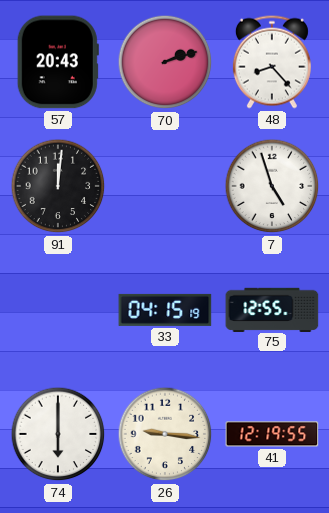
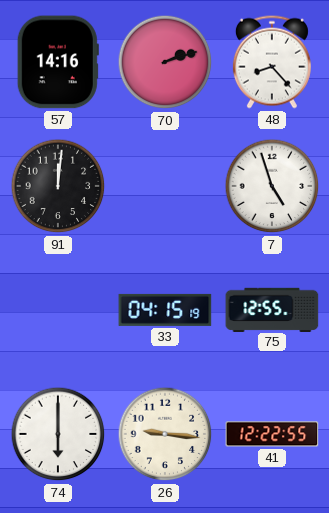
57: 20:43 -> 14:16 (58, 62)
41: 12:19 -> 12:22 (272, 434)
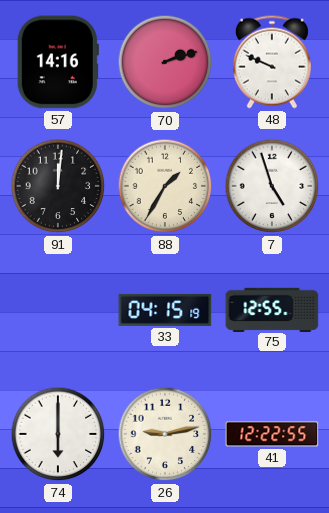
48: 8:23 -> 9:49 (272, 62)
88: none -> 1:35 (165, 186)
26: 9:16 -> 9:13 (165, 434)
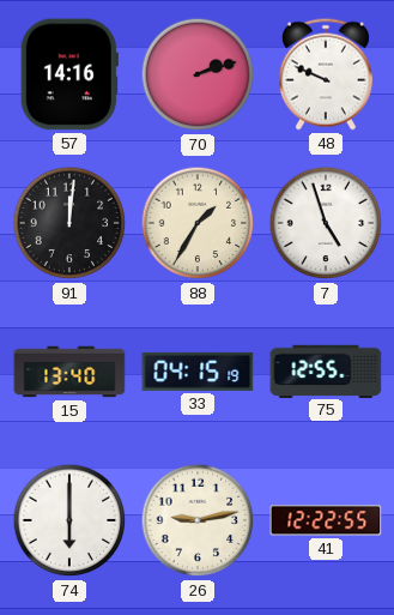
15: none -> 13:40 (69, 372)
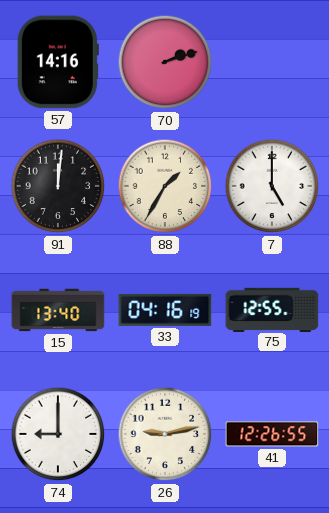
48: 9:49 -> none (326, 74)
7: 4:57 -> 5:00 (272, 186)
33: 04:15 -> 04:16 (165, 310)
74: 6:00 -> 9:00 (58, 434)
41: 12:22 -> 12:26 (272, 434)
